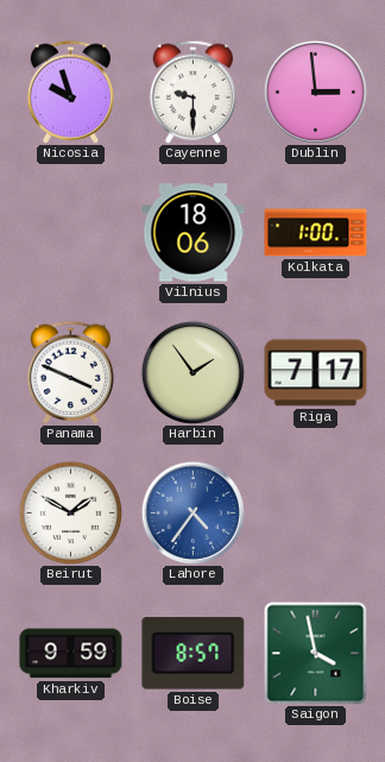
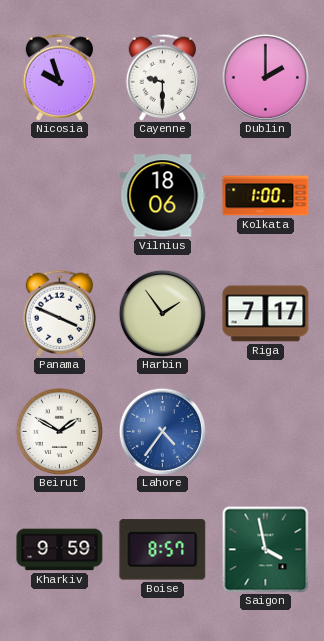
Dublin: 2:59 -> 2:00 (265, 77)
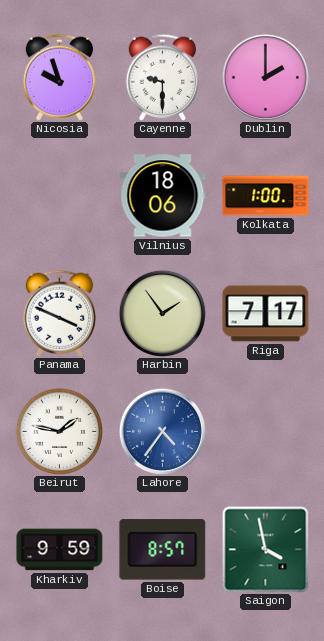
Beirut: 1:50 -> 1:47 (59, 431)
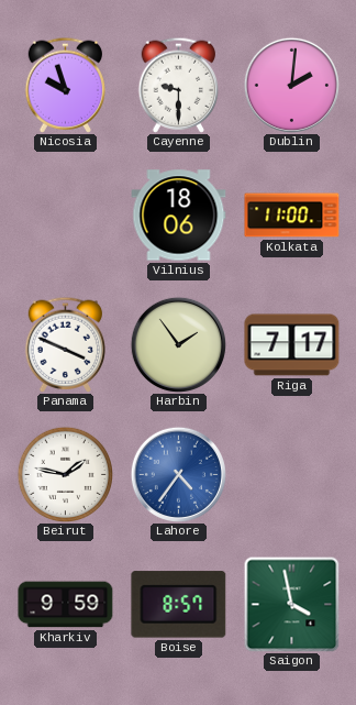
Dublin: 2:00 -> 2:01 (291, 85)
Kolkata: 1:00 -> 11:00 (292, 216)
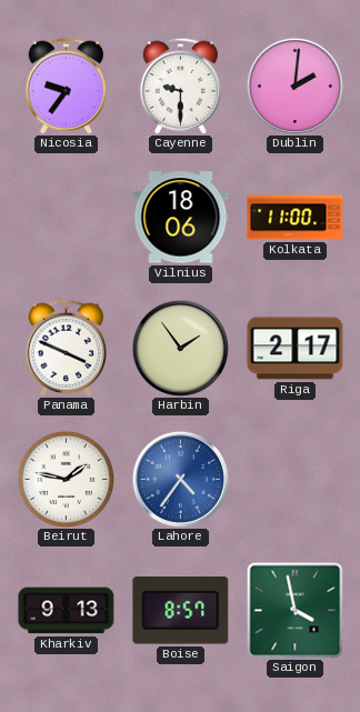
Nicosia: 9:57 -> 9:36 (66, 86)
Riga: 7:17 -> 2:17 (296, 349)
Kharkiv: 9:59 -> 9:13 (67, 611)
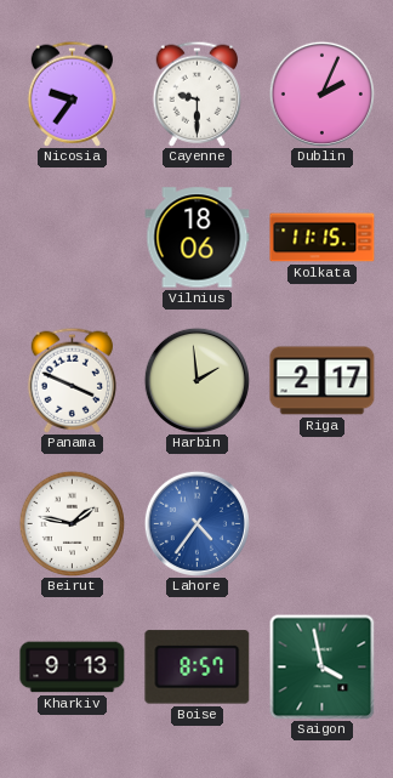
Dublin: 2:01 -> 2:04 (321, 93)
Kolkata: 11:00 -> 11:15 (323, 238)
Harbin: 1:54 -> 1:59 (196, 380)
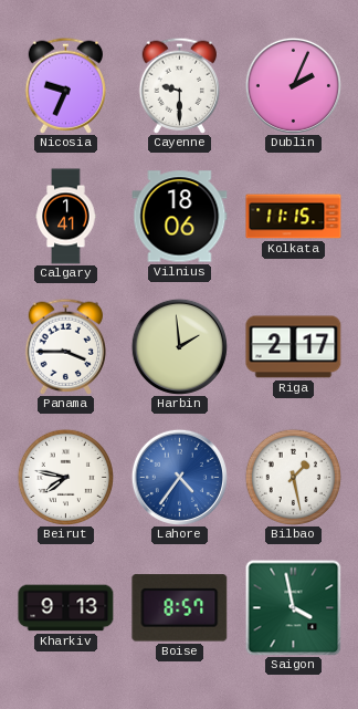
Nicosia: 9:36 -> 9:34 (65, 85)
Calgary: none -> 1:41 (66, 217)
Panama: 3:49 -> 3:45 (65, 346)
Beirut: 1:47 -> 7:47 (65, 477)
Bilbao: none -> 1:28 (293, 477)
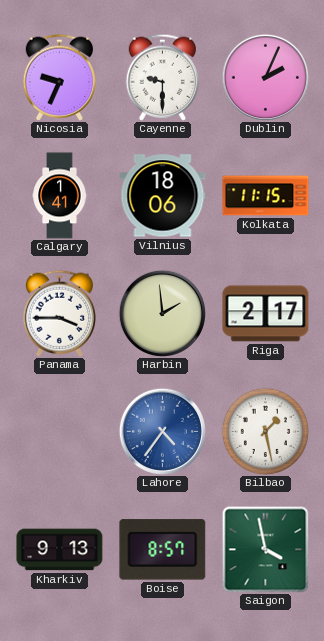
Beirut: 7:47 -> none (65, 477)
